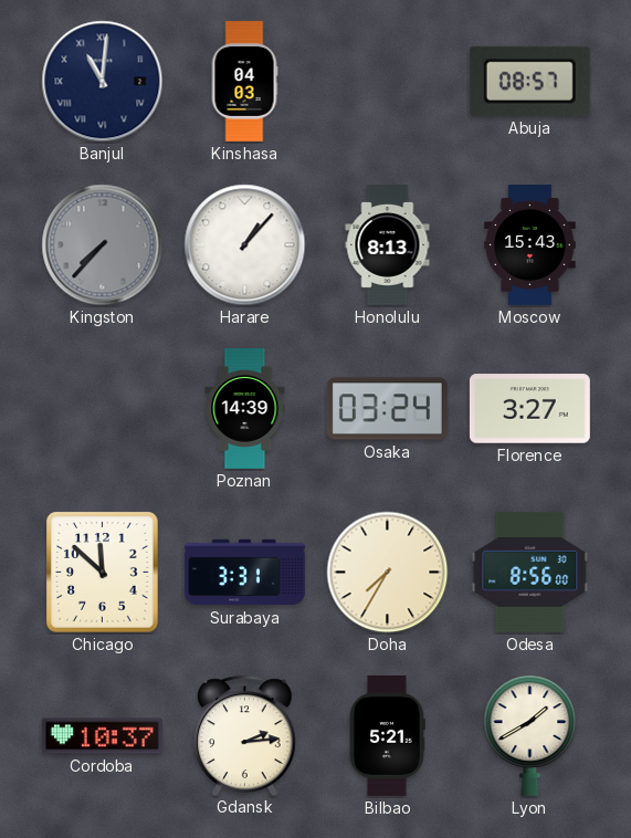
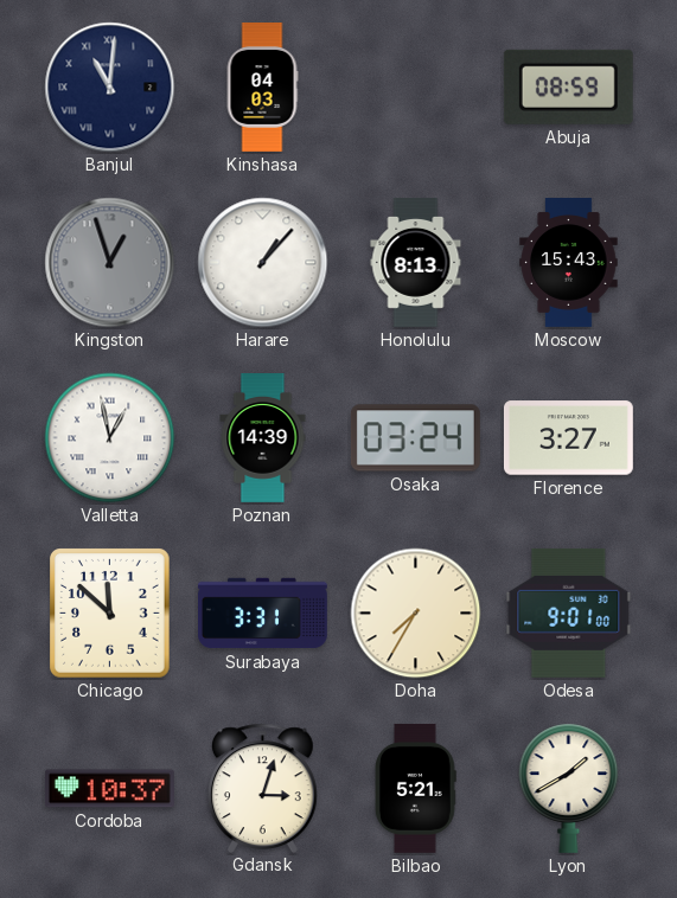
Abuja: 08:57 -> 08:59 (568, 86)
Kingston: 7:37 -> 12:57 (110, 263)
Valletta: none -> 12:58 (110, 438)
Odesa: 8:56 -> 9:01 (569, 612)
Gdansk: 2:14 -> 3:03 (263, 788)
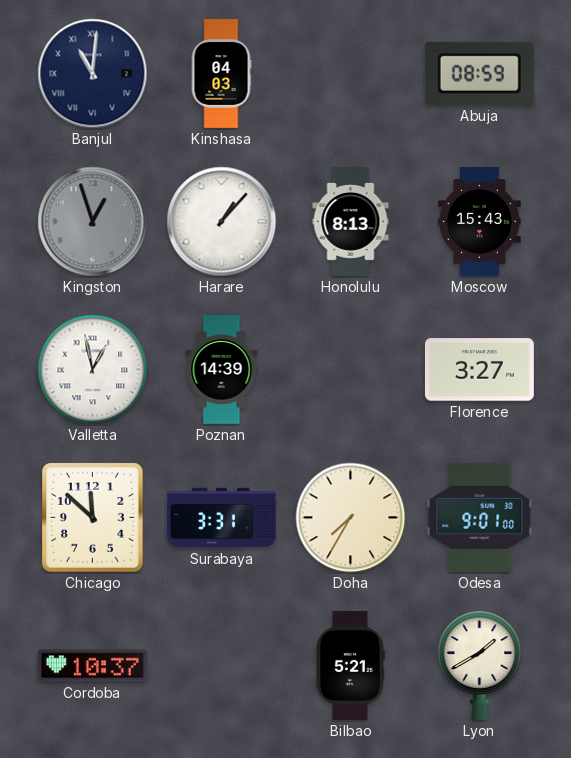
Osaka: 03:24 -> none (415, 438)
Gdansk: 3:03 -> none (263, 788)
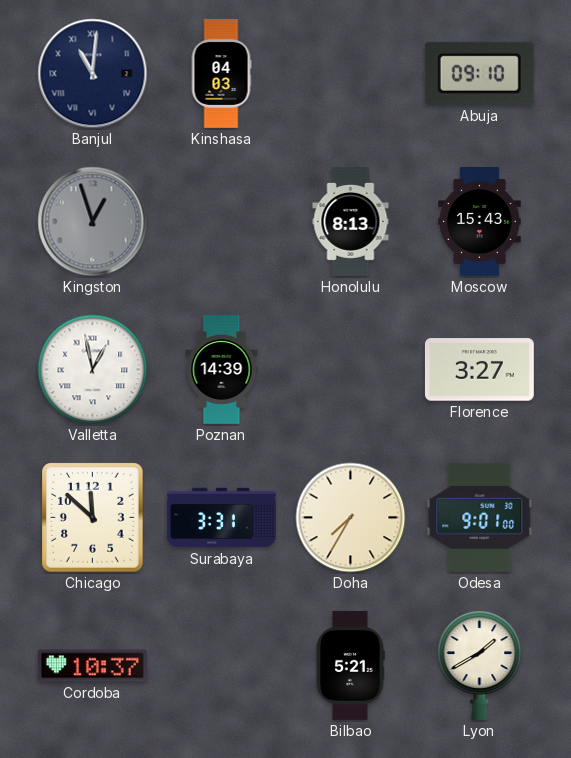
Abuja: 08:59 -> 09:10 (479, 73)
Harare: 1:07 -> none (222, 222)
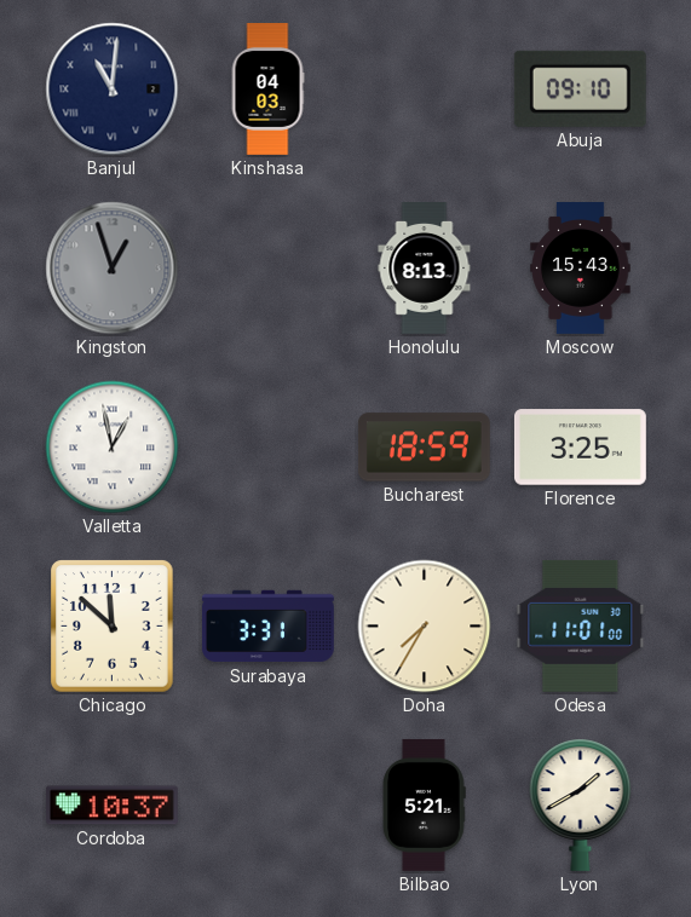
Poznan: 14:39 -> none (222, 370)
Bucharest: none -> 18:59 (424, 448)
Florence: 3:27 -> 3:25 (580, 448)
Odesa: 9:01 -> 11:01 (581, 625)
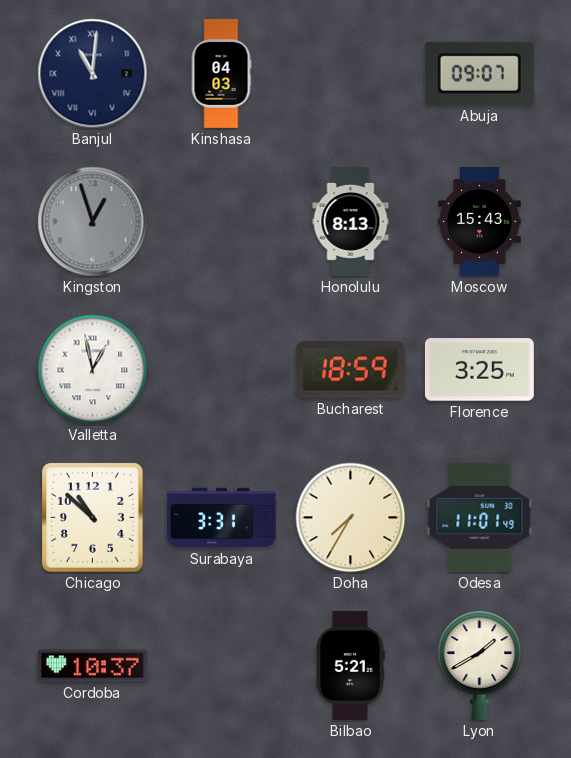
Abuja: 09:10 -> 09:07 (479, 73)
Chicago: 11:52 -> 10:52 (93, 518)
Odesa: 11:01:00 -> 11:01:49 (480, 517)
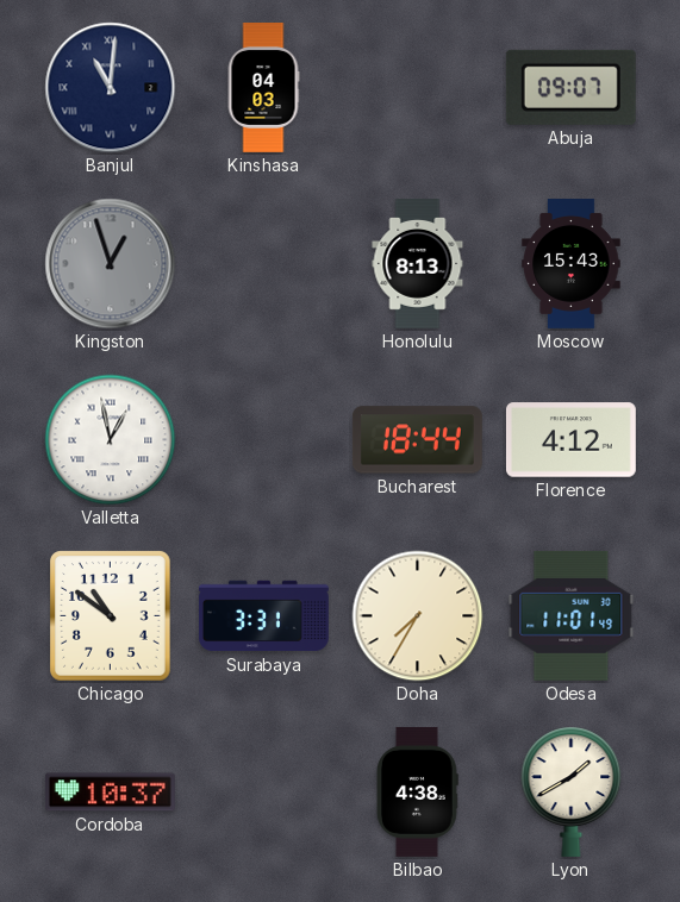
Bucharest: 18:59 -> 18:44 (417, 440)
Florence: 3:25 -> 4:12 (570, 440)
Chicago: 10:52 -> 10:51 (111, 616)
Bilbao: 5:21 -> 4:38 (417, 791)
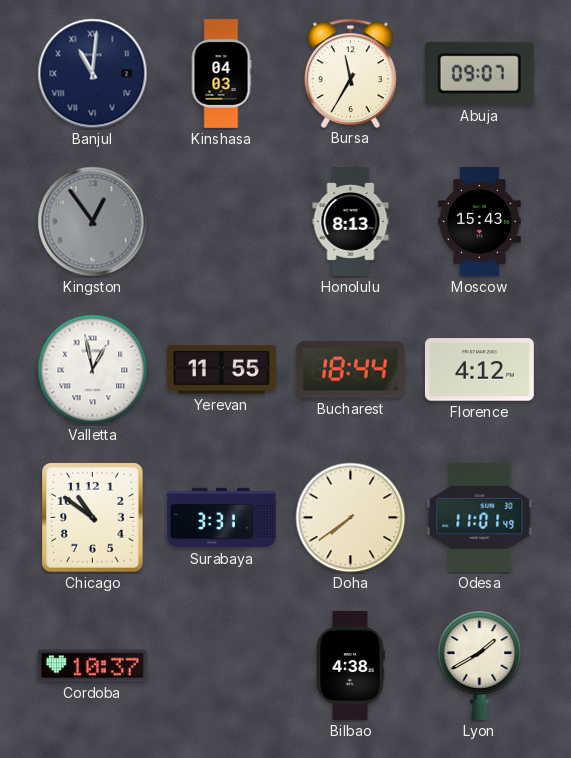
Bursa: none -> 11:35 (351, 73)
Kingston: 12:57 -> 12:54 (93, 222)
Yerevan: none -> 11:55 (221, 370)
Doha: 7:35 -> 7:39 (351, 518)
